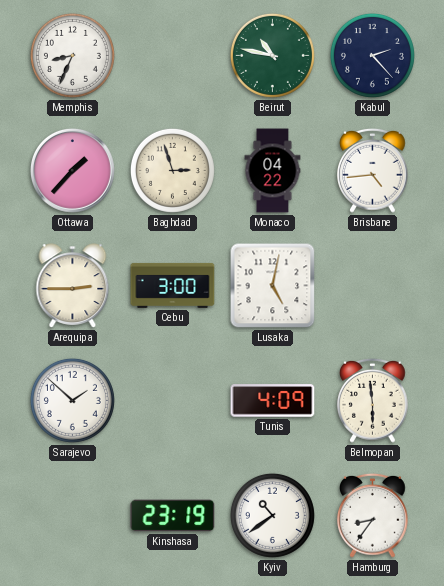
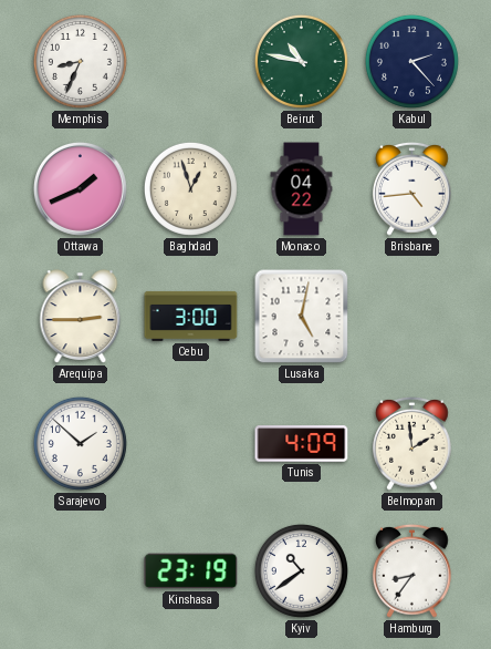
Ottawa: 1:37 -> 1:41 (81, 189)
Baghdad: 2:57 -> 12:57 (190, 188)
Belmopan: 5:59 -> 1:59 (412, 443)
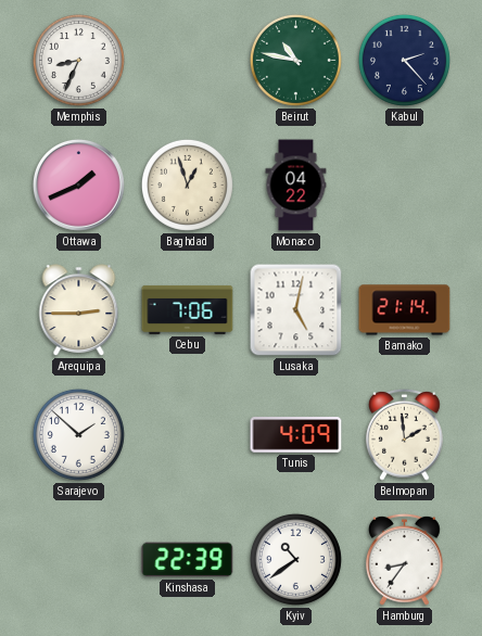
Brisbane: 4:44 -> none (412, 188)
Cebu: 3:00 -> 7:06 (188, 309)
Bamako: none -> 21:14 (405, 310)
Kinshasa: 23:19 -> 22:39 (188, 560)
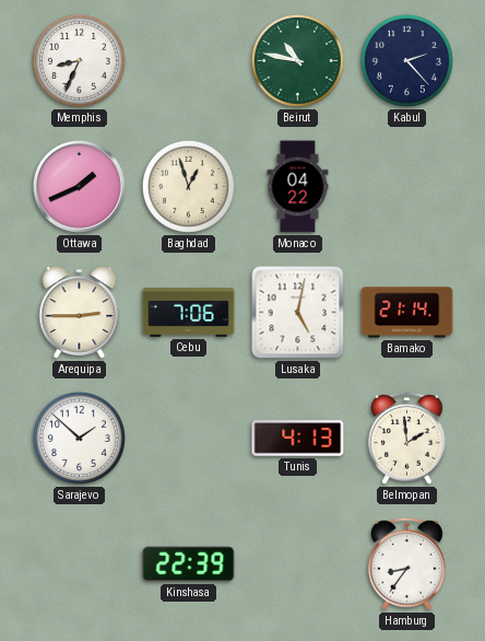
Tunis: 4:09 -> 4:13 (298, 439)
Kyiv: 10:39 -> none (295, 559)
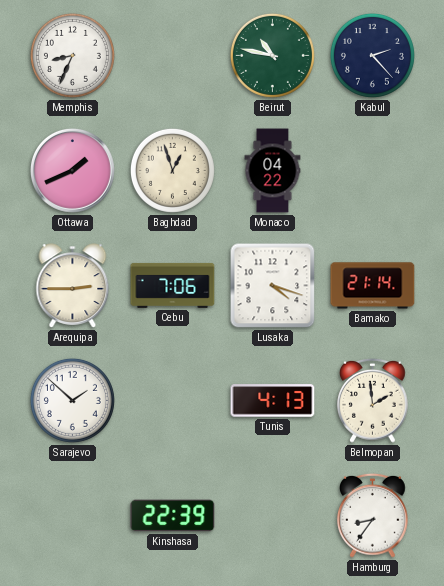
Lusaka: 5:02 -> 4:18 (273, 286)
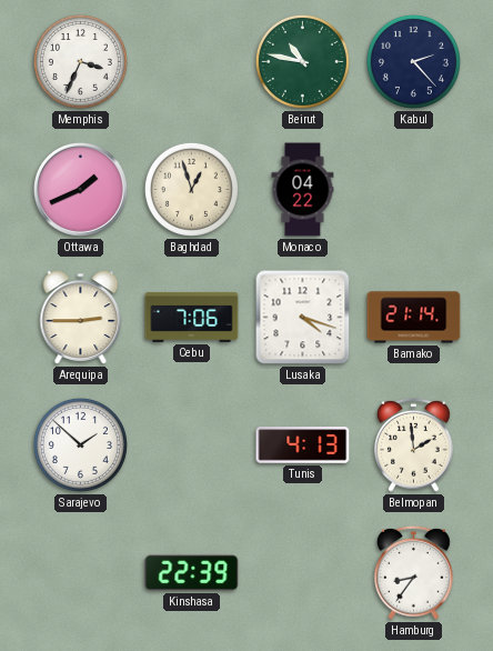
Memphis: 8:34 -> 3:34 (80, 61)
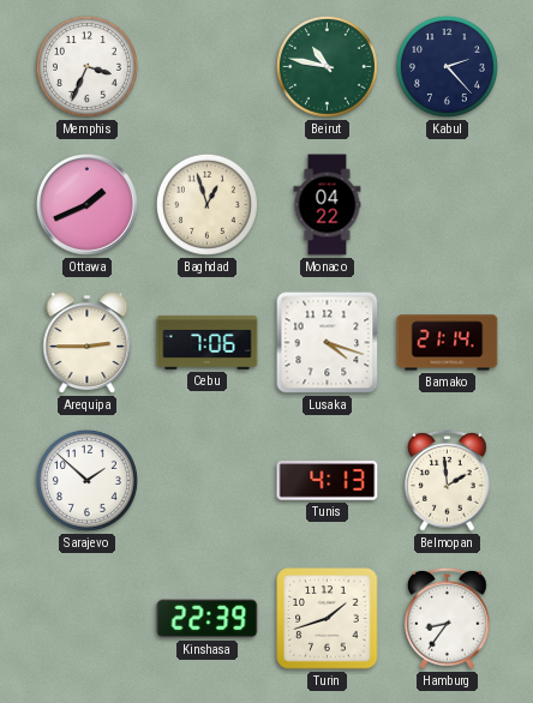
Turin: none -> 1:42 (328, 619)
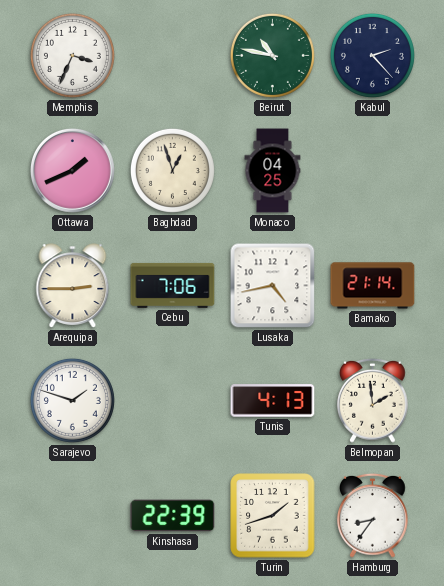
Monaco: 04:22 -> 04:25 (273, 171)
Lusaka: 4:18 -> 4:43 (273, 286)
Sarajevo: 1:52 -> 1:48 (72, 400)
